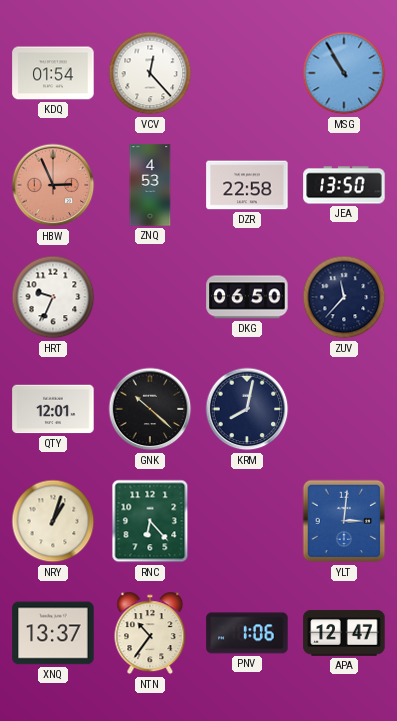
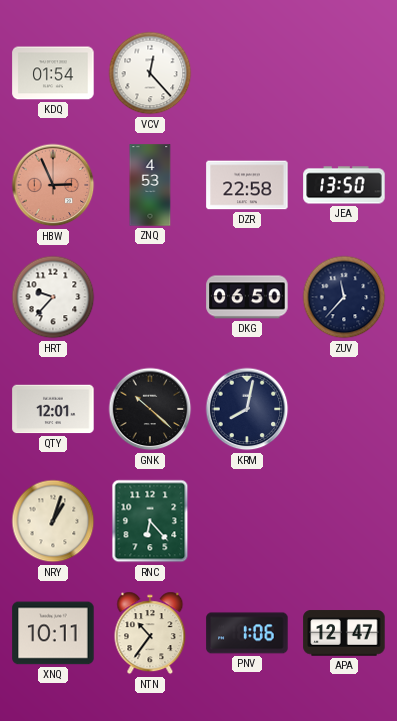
MSG: 10:55 -> none (344, 73)
HRT: 9:34 -> 9:37 (53, 297)
YLT: 3:01 -> none (344, 521)
XNQ: 13:37 -> 10:11 (53, 633)
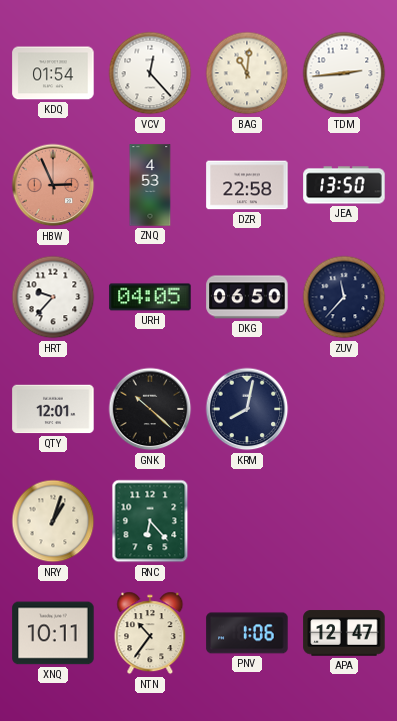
BAG: none -> 11:01 (247, 73)
TDM: none -> 2:44 (344, 73)
URH: none -> 04:05 (150, 297)
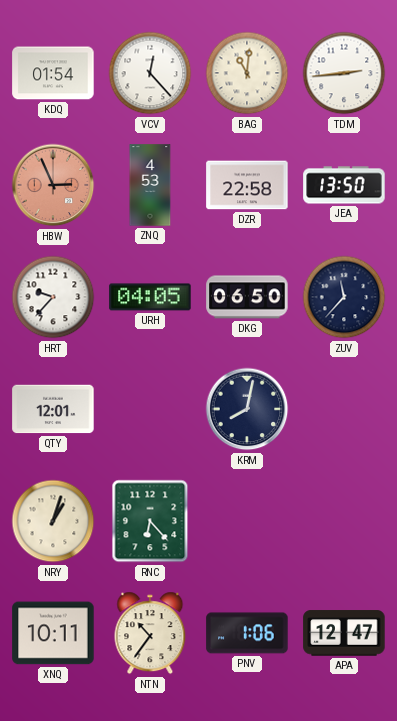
GNK: 10:22 -> none (150, 409)
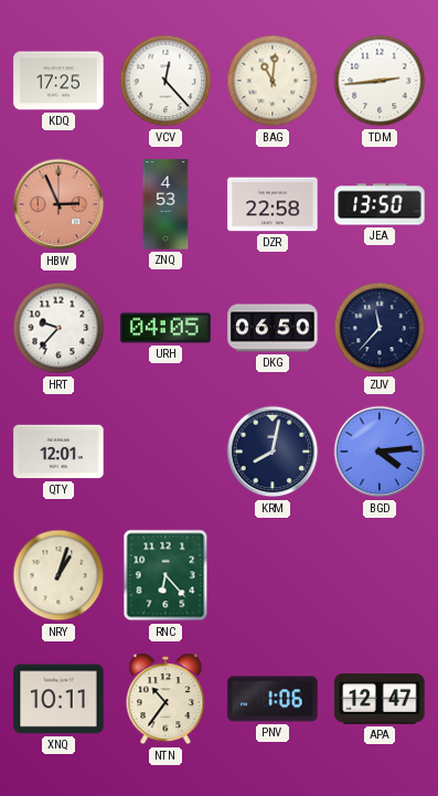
KDQ: 01:54 -> 17:25 (58, 81)
BGD: none -> 4:14 (380, 452)
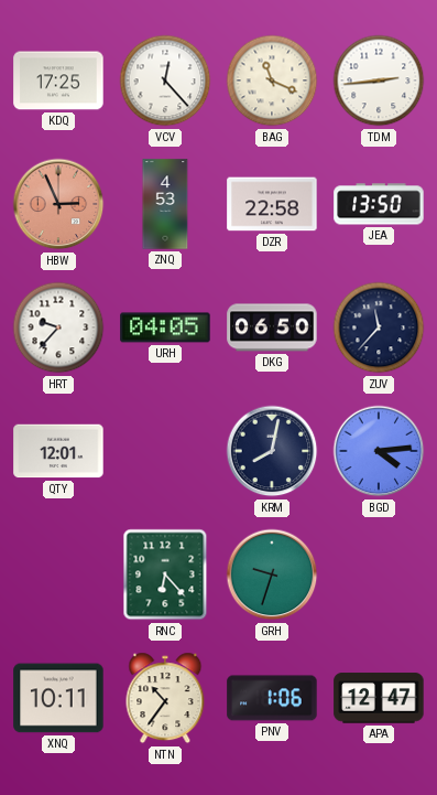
BAG: 11:01 -> 11:19 (272, 80)
NRY: 1:03 -> none (58, 575)
GRH: none -> 9:33 (272, 574)
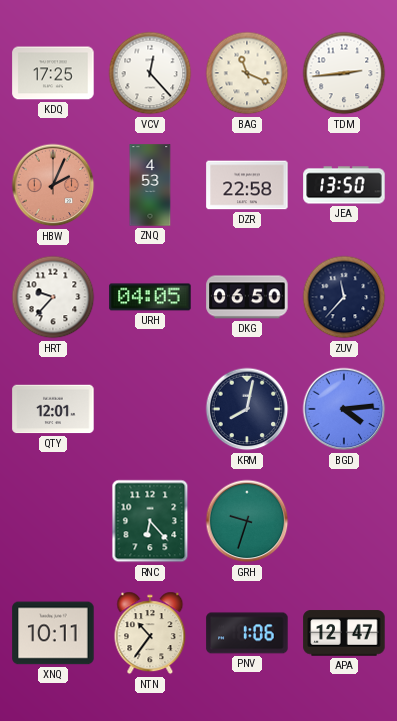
HBW: 2:56 -> 2:04 (53, 185)
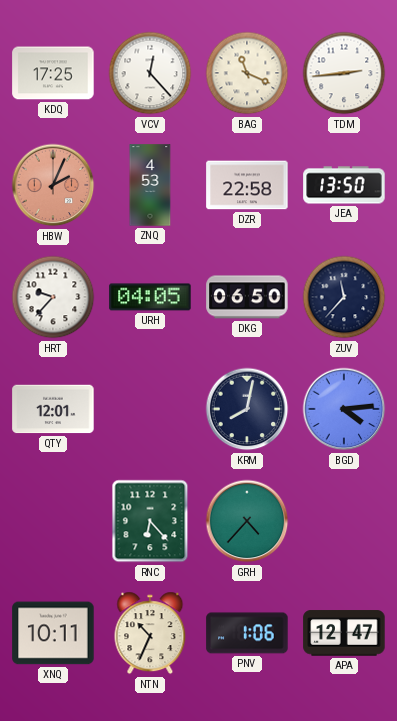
GRH: 9:33 -> 4:37 (247, 521)
NTN: 10:36 -> 10:34 (150, 633)
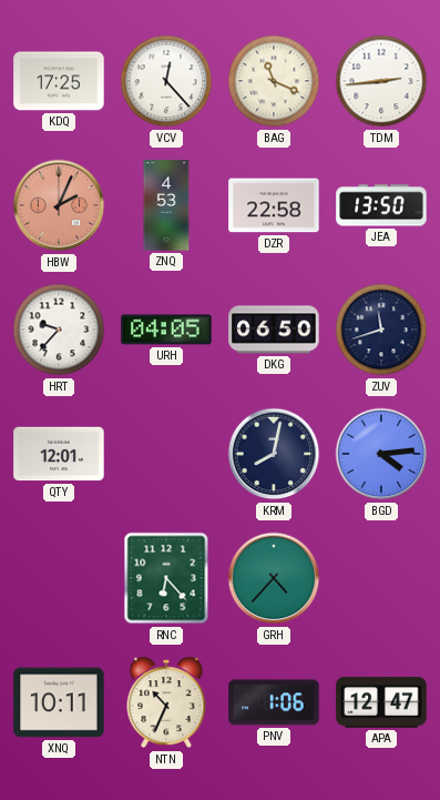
ZUV: 11:37 -> 11:42 (381, 330)
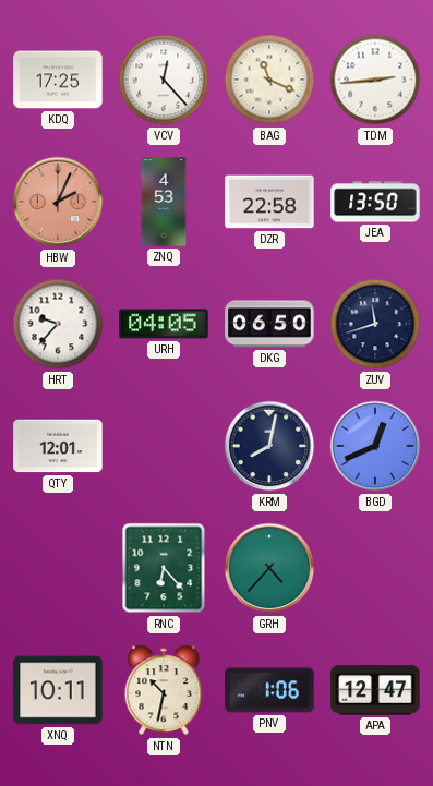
BGD: 4:14 -> 12:41 (375, 446)
NTN: 10:34 -> 10:32 (164, 690)
